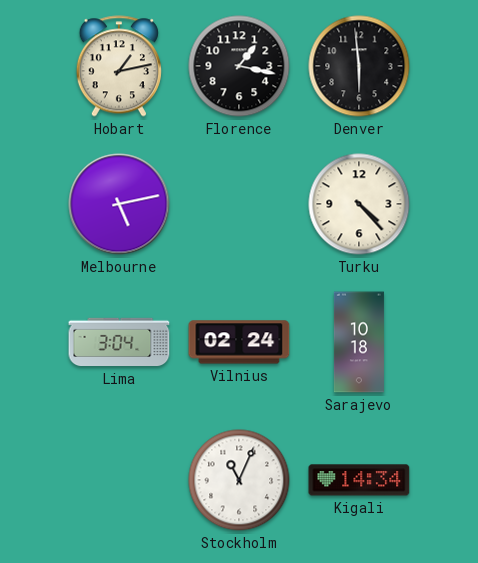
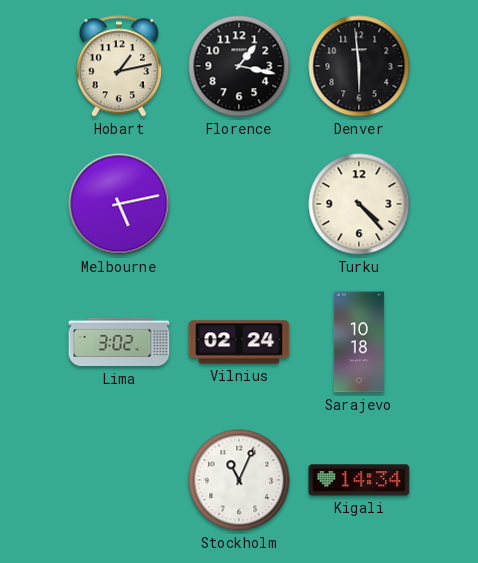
Lima: 3:04 -> 3:02 (119, 342)
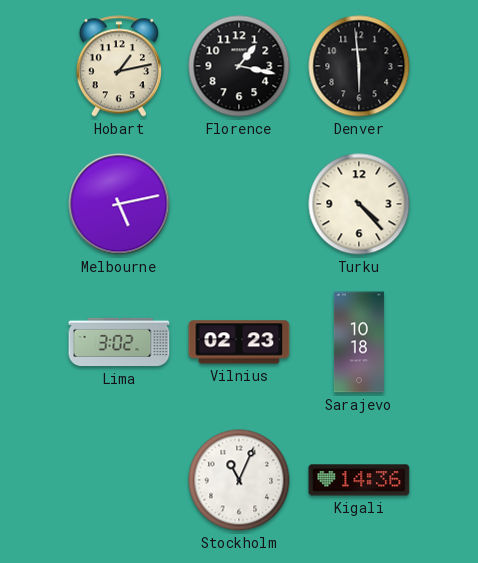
Vilnius: 02:24 -> 02:23 (239, 342)
Kigali: 14:34 -> 14:36 (359, 480)
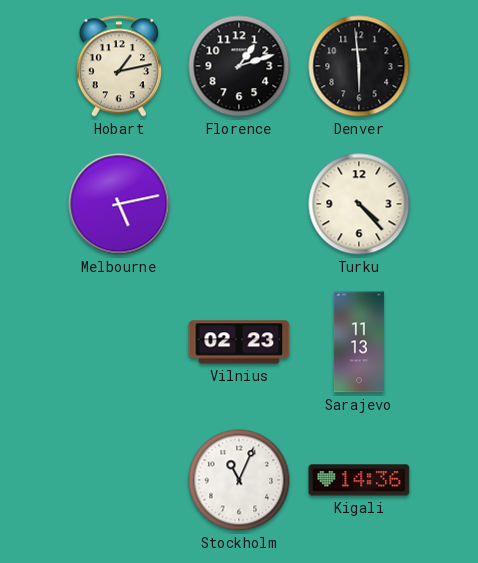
Florence: 1:17 -> 1:12 (239, 66)
Lima: 3:02 -> none (119, 342)
Sarajevo: 10:18 -> 11:13 (359, 342)
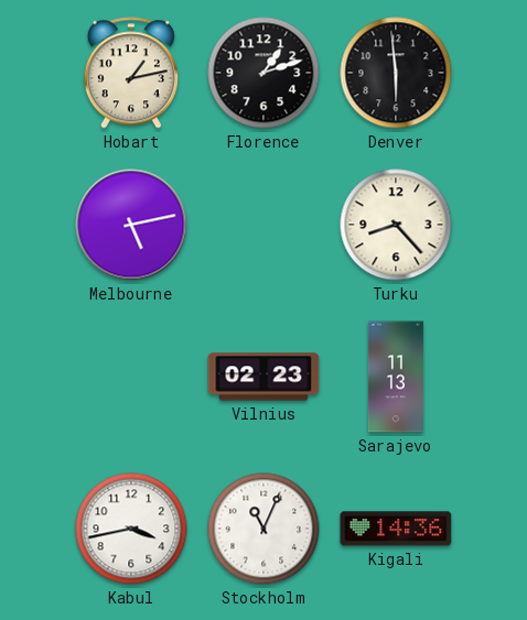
Turku: 4:23 -> 8:23 (396, 225)
Kabul: none -> 3:43 (131, 529)
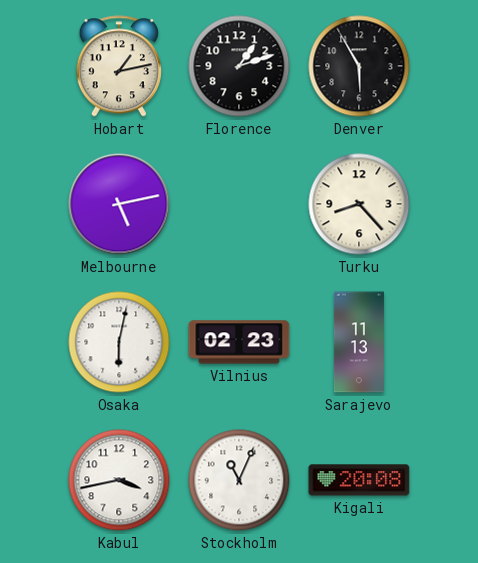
Denver: 5:59 -> 5:55 (359, 66)
Osaka: none -> 6:02 (119, 342)
Kigali: 14:36 -> 20:08 (359, 480)
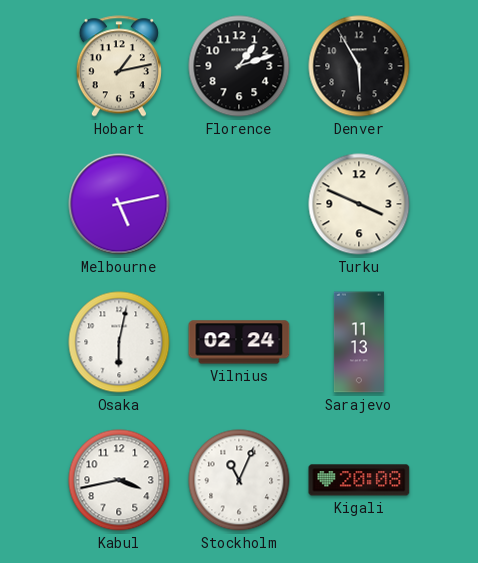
Turku: 8:23 -> 3:49 (359, 204)
Vilnius: 02:23 -> 02:24 (239, 342)
